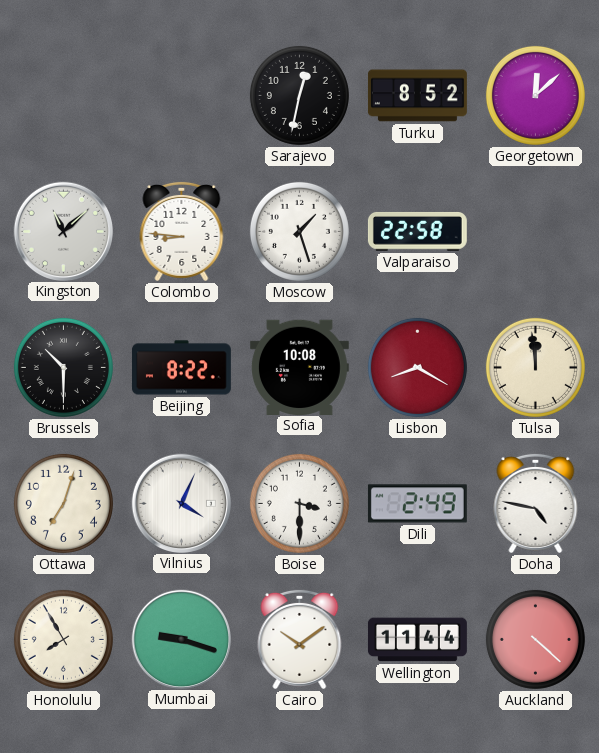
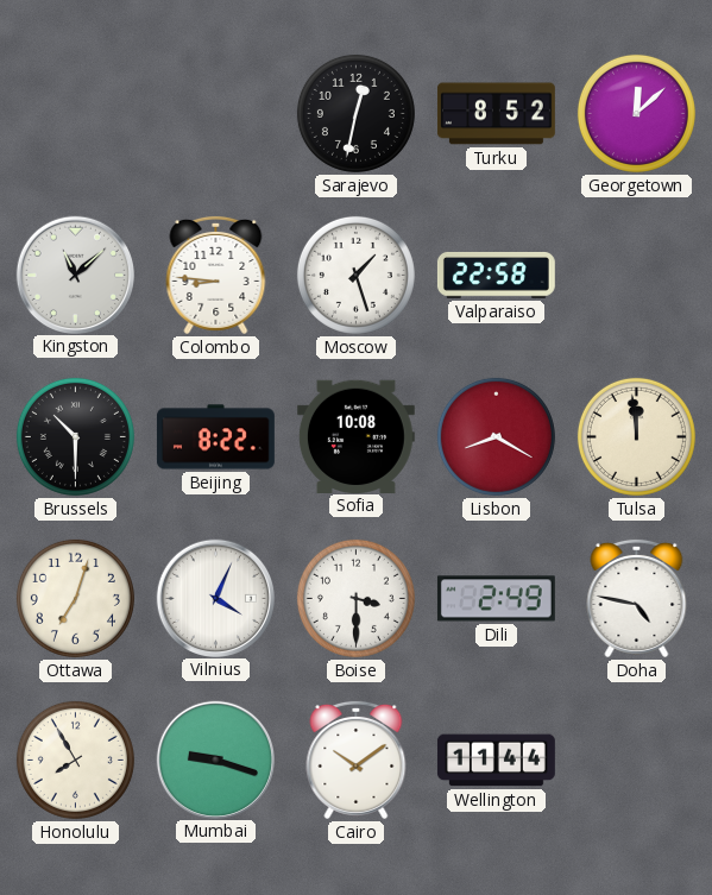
Auckland: 4:22 -> none (535, 639)
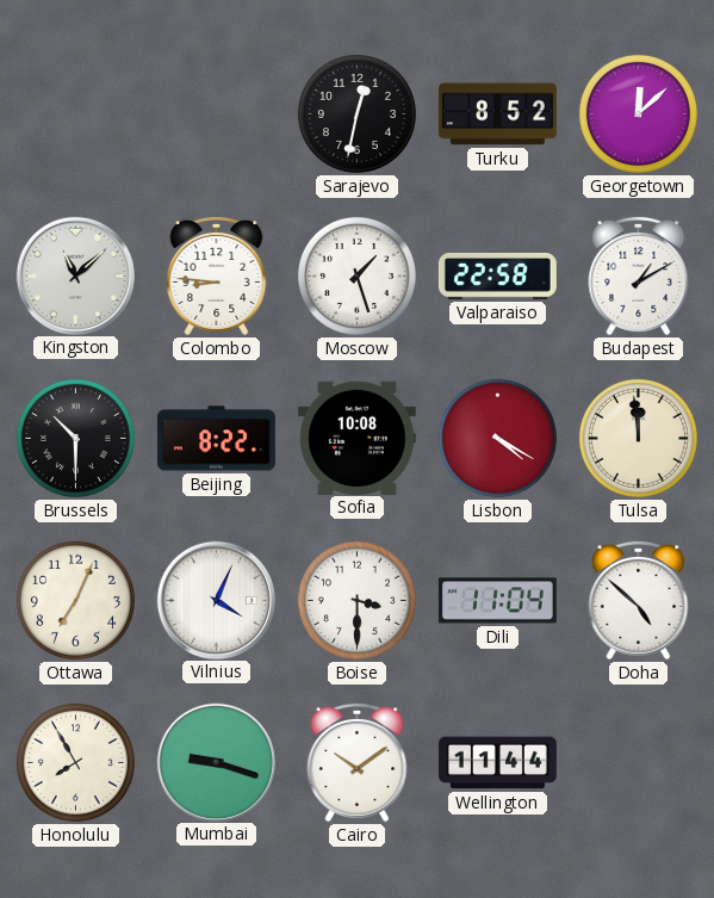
Budapest: none -> 1:10 (639, 275)
Lisbon: 8:20 -> 4:20 (497, 438)
Ottawa: 7:03 -> 7:04 (75, 600)
Dili: 2:49 -> 11:04 (497, 601)
Doha: 4:47 -> 4:52 (639, 600)
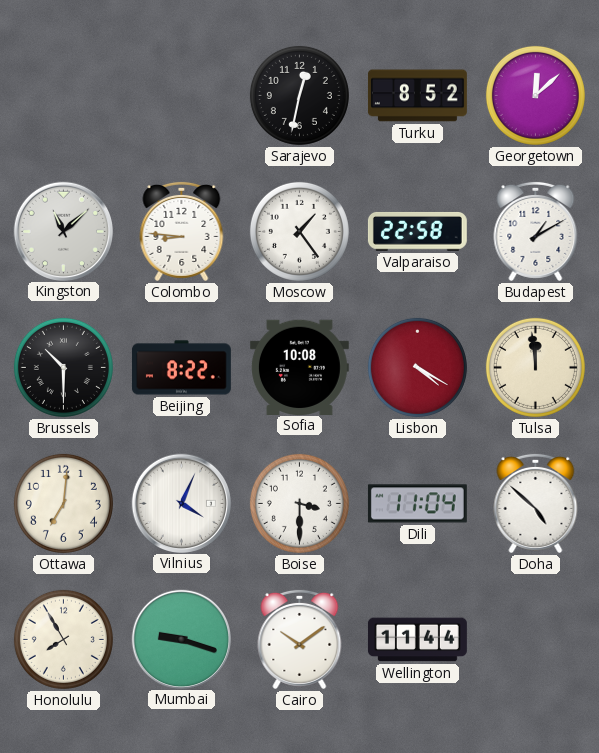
Moscow: 1:27 -> 1:24 (299, 231)
Ottawa: 7:04 -> 7:01 (63, 503)
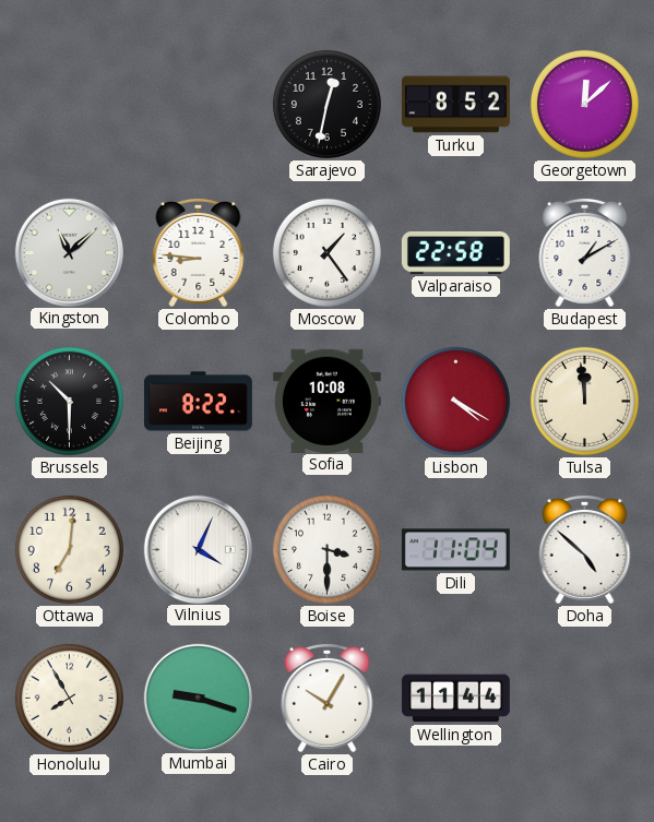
Cairo: 10:09 -> 10:05 (328, 698)
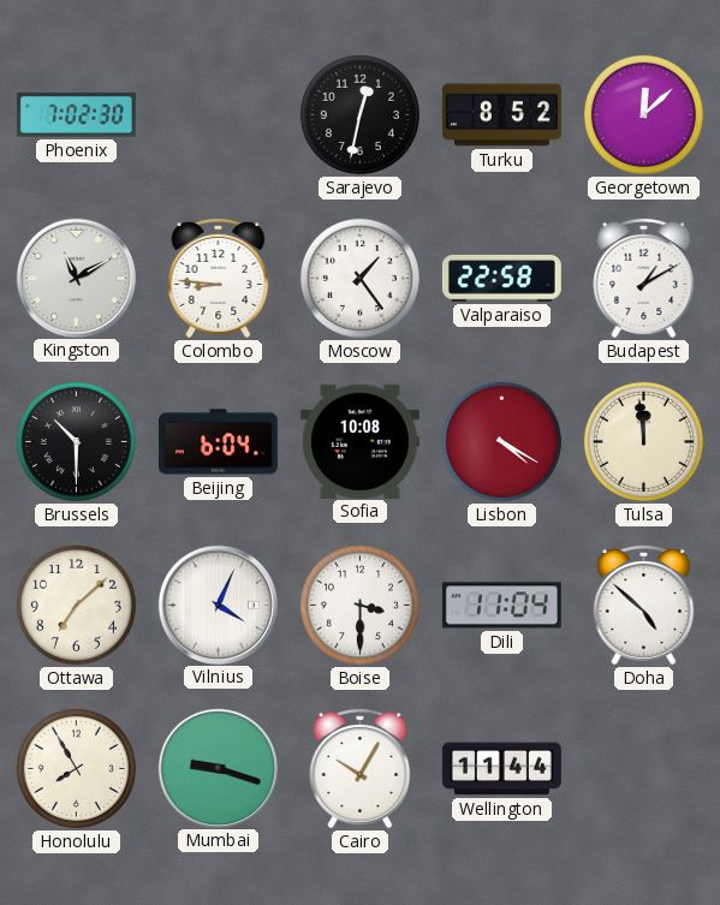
Phoenix: none -> 7:02 (76, 115)
Kingston: 11:08 -> 11:10 (76, 278)
Beijing: 8:22 -> 6:04 (218, 442)
Ottawa: 7:01 -> 7:08 (76, 605)
